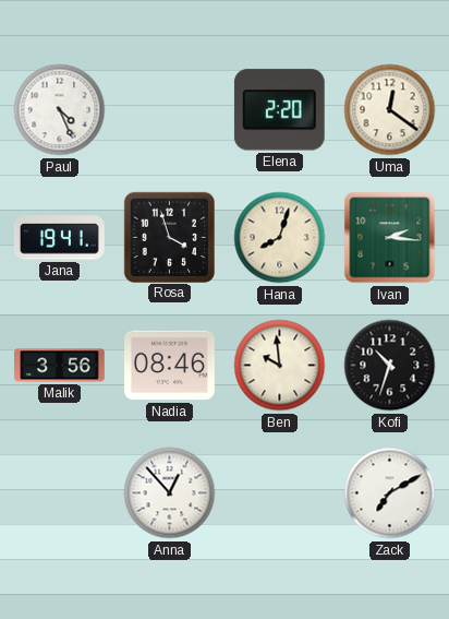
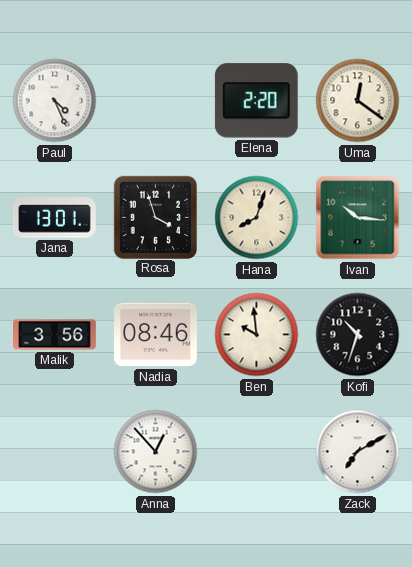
Jana: 19:41 -> 13:01 (55, 218)
Ivan: 2:16 -> 10:16 (358, 218)
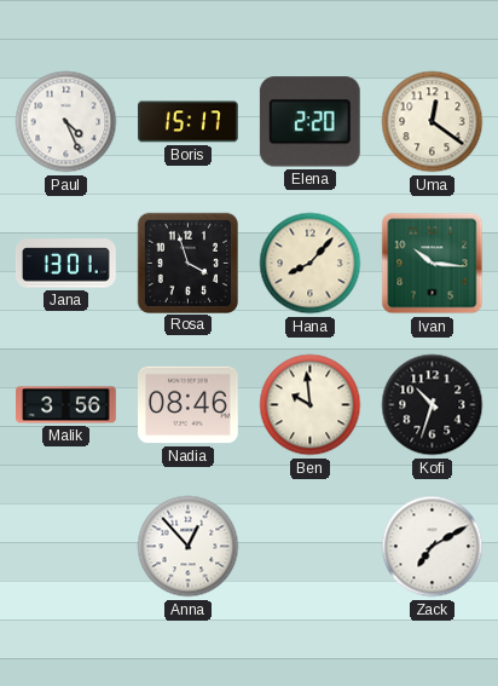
Boris: none -> 15:17 (189, 122)
Hana: 8:03 -> 8:07 (311, 264)
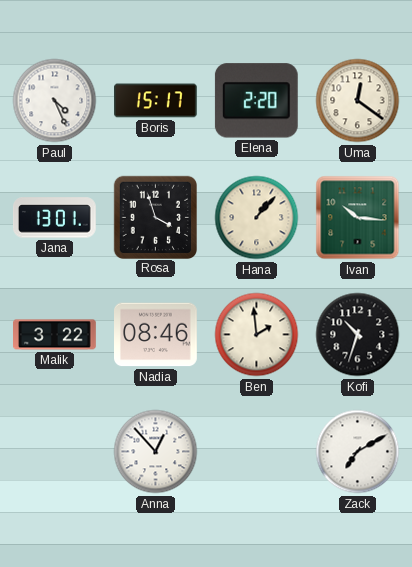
Hana: 8:07 -> 1:07 (257, 218)
Malik: 3:56 -> 3:22 (55, 335)
Ben: 9:59 -> 1:59 (257, 335)
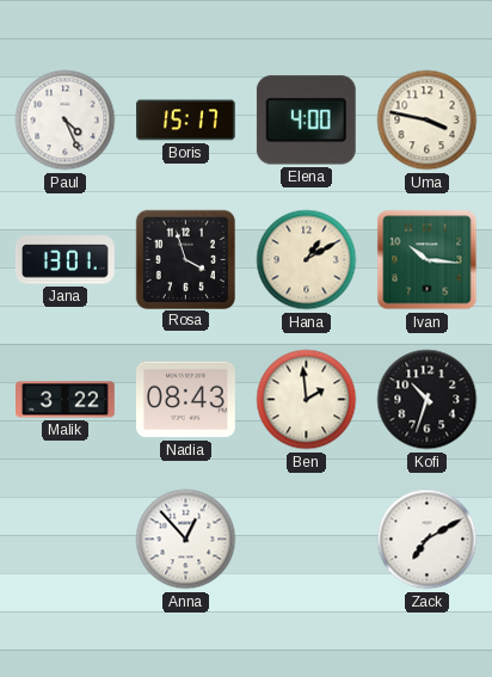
Elena: 2:20 -> 4:00 (306, 121)
Uma: 12:21 -> 3:47 (428, 121)
Hana: 1:07 -> 1:10 (307, 260)
Nadia: 08:46 -> 08:43 (186, 400)
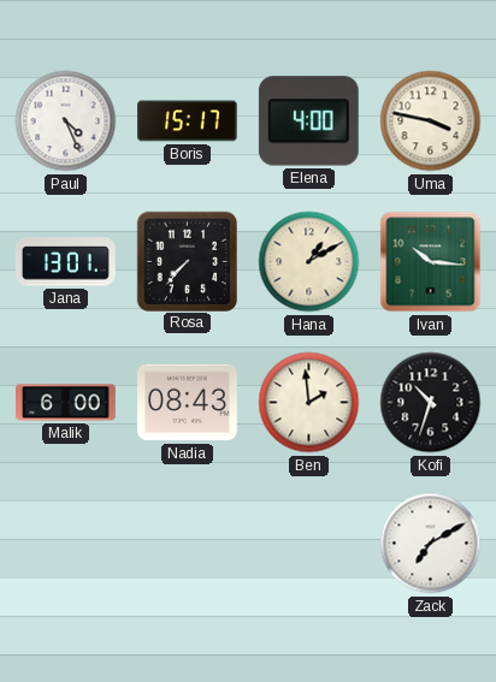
Rosa: 3:57 -> 7:37 (187, 261)
Malik: 3:22 -> 6:00 (66, 403)
Anna: 12:53 -> none (186, 540)
